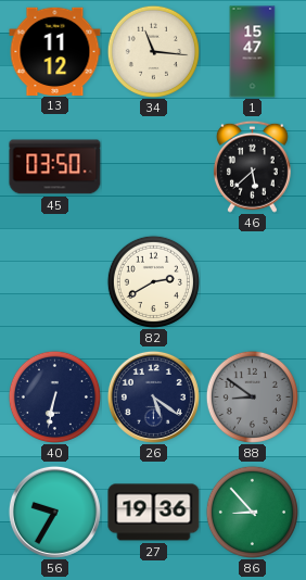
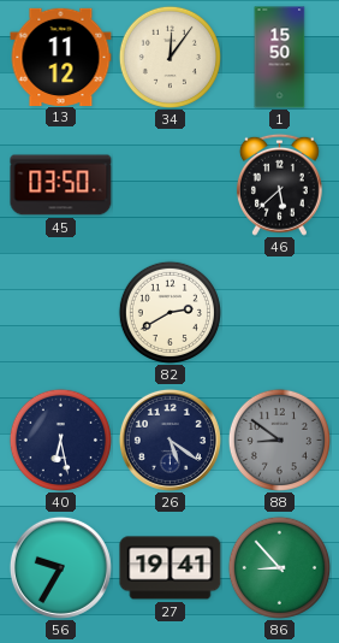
34: 11:16 -> 12:06 (169, 57)
1: 15:47 -> 15:50 (280, 58)
40: 6:32 -> 6:28 (60, 440)
27: 19:36 -> 19:41 (171, 568)
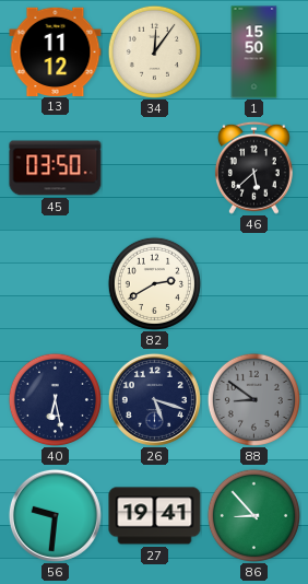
26: 5:21 -> 5:18 (154, 399)
56: 9:35 -> 9:31 (55, 515)
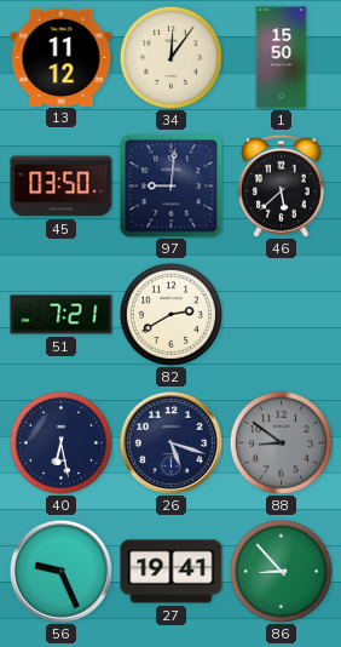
97: none -> 9:01 (172, 187)
51: none -> 7:21 (62, 315)
56: 9:31 -> 9:26 (60, 571)
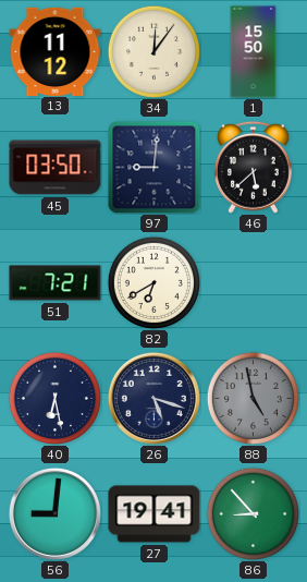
82: 2:40 -> 6:40 (153, 282)
88: 8:51 -> 4:58 (253, 398)
56: 9:26 -> 9:01 (54, 513)
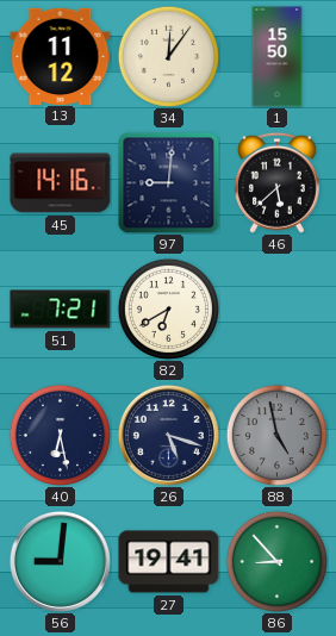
45: 03:50 -> 14:16 (61, 183)
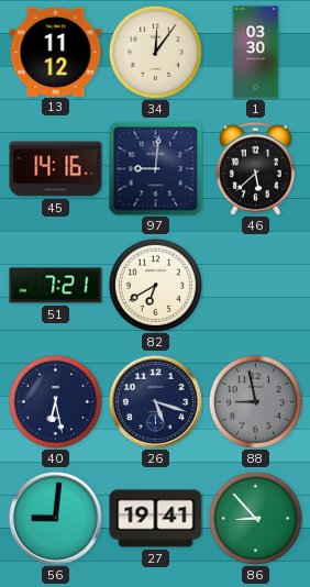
1: 15:50 -> 03:30 (256, 53)
88: 4:58 -> 8:58 (255, 401)
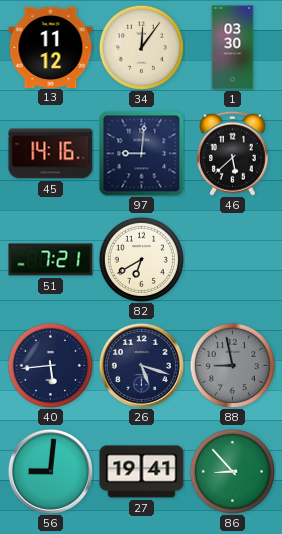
40: 6:28 -> 5:44 (50, 365)
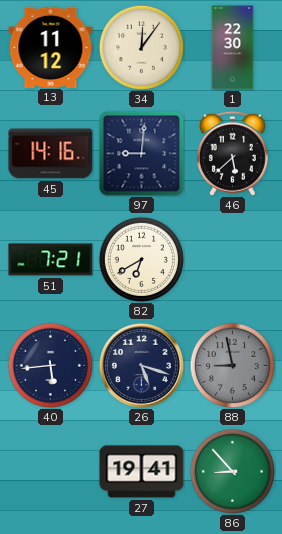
1: 03:30 -> 22:30 (233, 48)
56: 9:01 -> none (50, 471)
